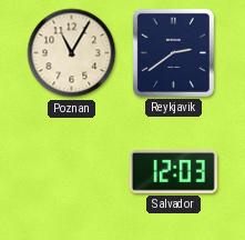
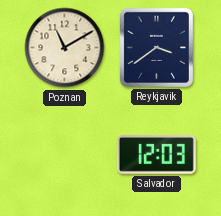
Poznan: 11:05 -> 11:10 (65, 48)
Reykjavik: 2:39 -> 3:39 (156, 47)
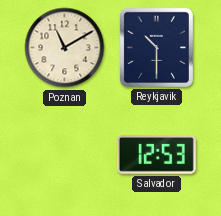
Reykjavik: 3:39 -> 10:30 (156, 47)
Salvador: 12:03 -> 12:53 (156, 155)
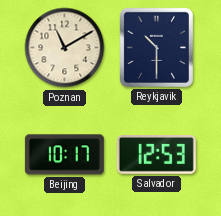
Beijing: none -> 10:17 (64, 155)
